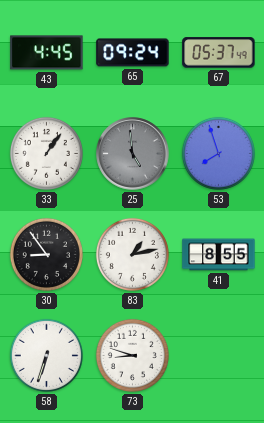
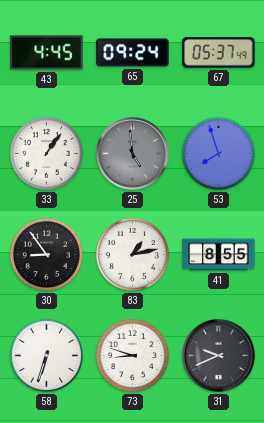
31: none -> 9:41 (219, 356)
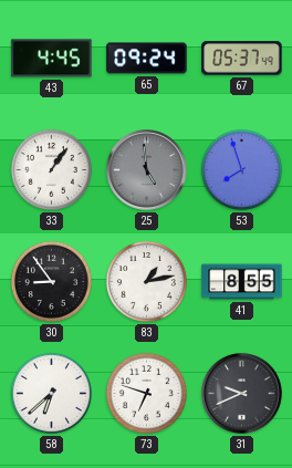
58: 6:33 -> 6:38 (51, 393)
73: 8:48 -> 6:48 (146, 393)
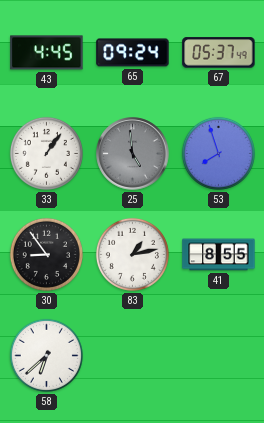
73: 6:48 -> none (146, 393)
31: 9:41 -> none (242, 394)
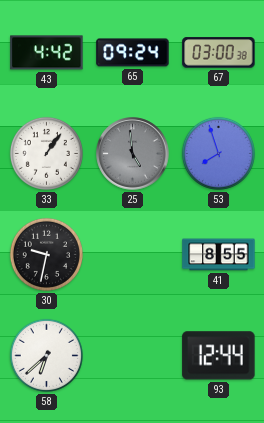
43: 4:45 -> 4:42 (47, 53)
67: 05:37 -> 03:00 (219, 53)
30: 8:54 -> 9:32 (46, 254)
83: 1:13 -> none (132, 254)
93: none -> 12:44 (219, 356)
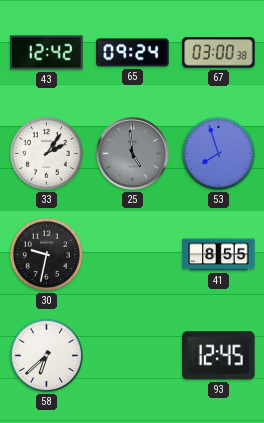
43: 4:42 -> 12:42 (47, 53)
33: 1:06 -> 2:06 (46, 153)
93: 12:44 -> 12:45 (219, 356)
